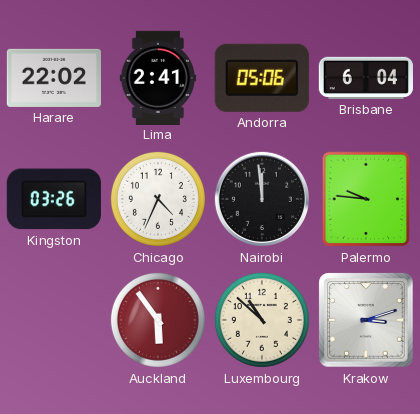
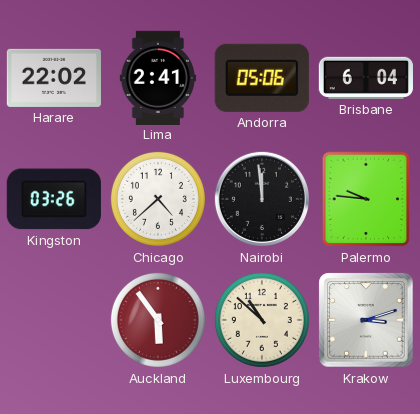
Chicago: 4:34 -> 4:38 (158, 199)
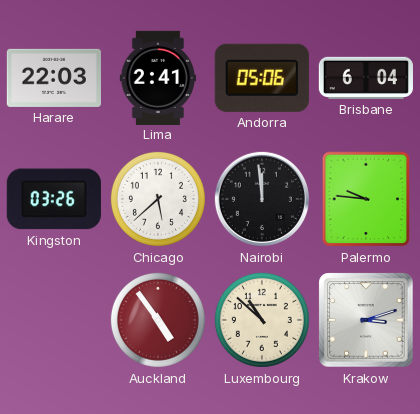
Harare: 22:02 -> 22:03 (54, 78)
Chicago: 4:38 -> 5:38 (158, 199)
Auckland: 5:54 -> 4:54 (158, 320)
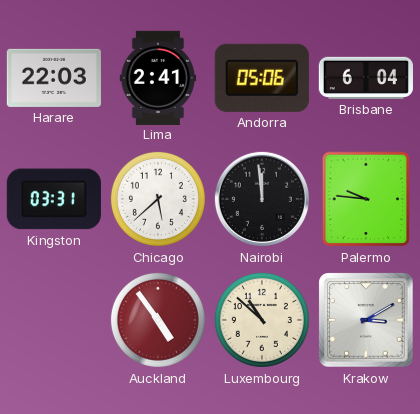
Kingston: 03:26 -> 03:31 (54, 199)
Krakow: 3:12 -> 3:10 (366, 320)
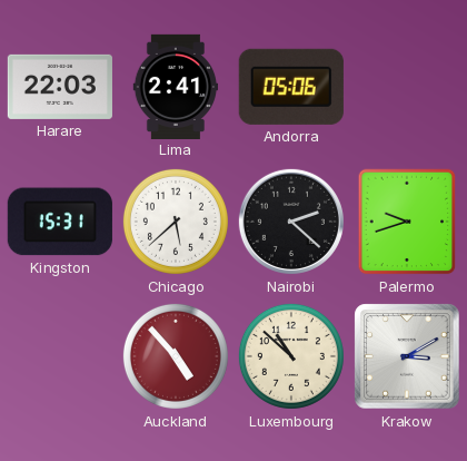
Brisbane: 6:04 -> none (366, 78)
Kingston: 03:31 -> 15:31 (60, 222)
Nairobi: 11:59 -> 2:22 (291, 222)
Palermo: 9:46 -> 9:42 (407, 222)
Auckland: 4:54 -> 4:53 (176, 356)
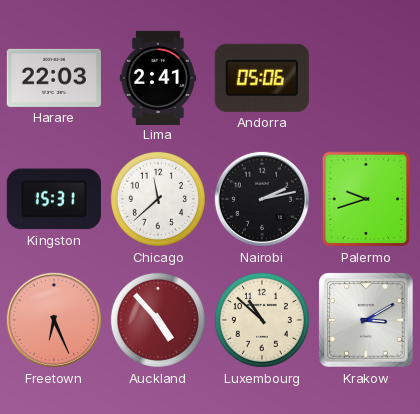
Chicago: 5:38 -> 11:38 (158, 199)
Nairobi: 2:22 -> 2:13 (262, 199)
Freetown: none -> 6:26 (54, 320)
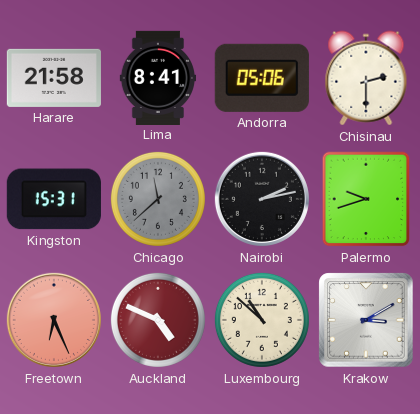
Harare: 22:03 -> 21:58 (54, 78)
Lima: 2:41 -> 8:41 (157, 77)
Chisinau: none -> 2:30 (366, 78)
Chicago dial: white -> grey (158, 199)
Auckland: 4:53 -> 4:49 (158, 320)
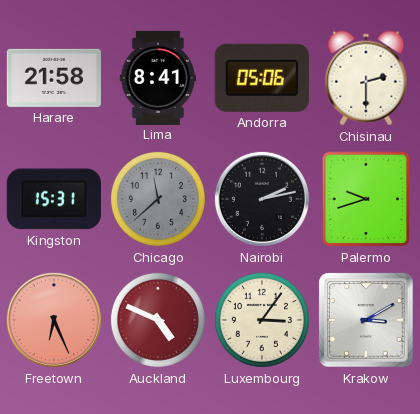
Luxembourg: 10:52 -> 3:06 (262, 320)
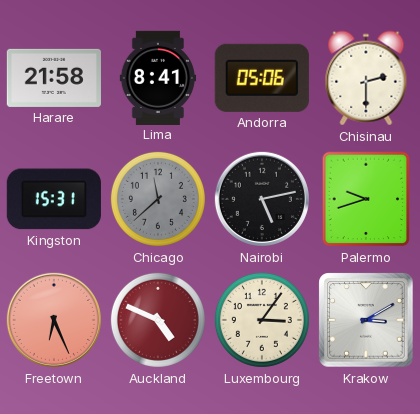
Nairobi: 2:13 -> 5:13 (262, 199)
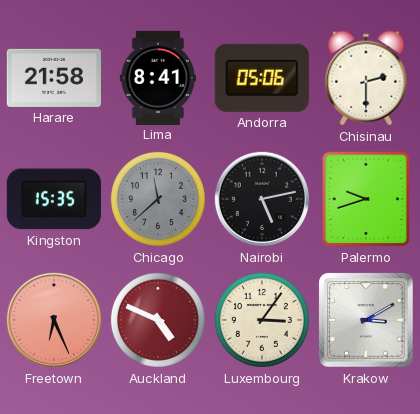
Kingston: 15:31 -> 15:35 (54, 199)
